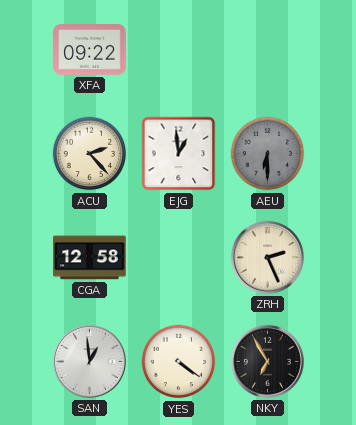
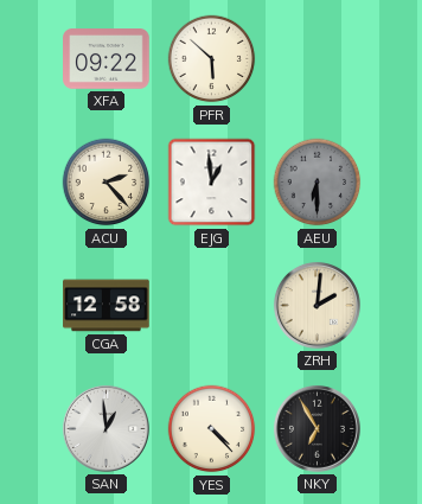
PFR: none -> 5:52 (212, 59)
ZRH: 2:26 -> 2:01 (316, 305)
YES: 4:21 -> 4:23 (212, 429)
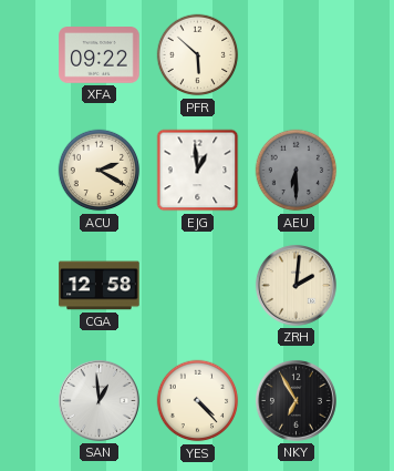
ACU: 2:23 -> 2:20 (100, 171)
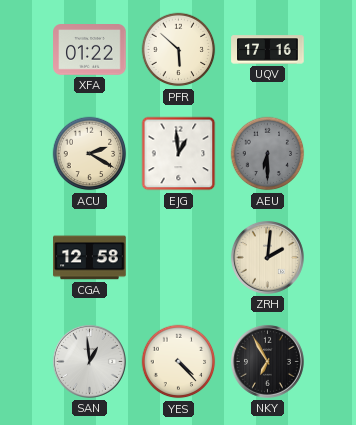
XFA: 09:22 -> 01:22 (90, 50)
UQV: none -> 17:16 (268, 50)
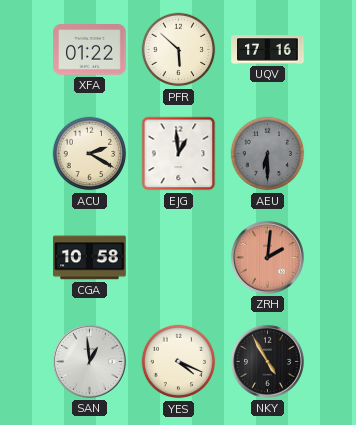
CGA: 12:58 -> 10:58 (90, 258)
ZRH dial: cream -> salmon (267, 257)
YES: 4:23 -> 4:19 (179, 362)
NKY: 6:55 -> 4:55 (267, 361)
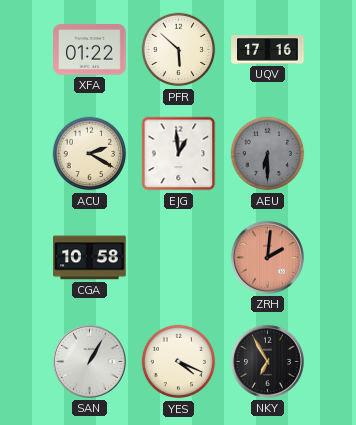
SAN: 12:59 -> 1:05 (89, 361)
NKY: 4:55 -> 6:55 (267, 361)
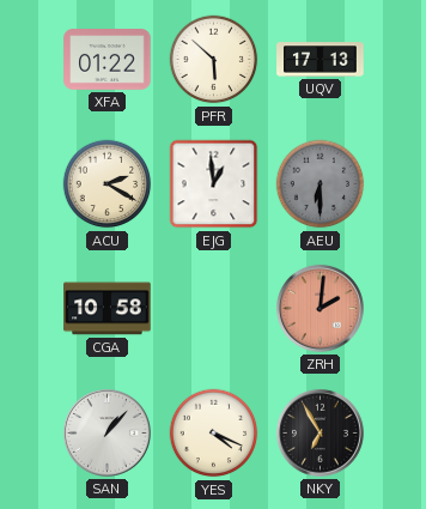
UQV: 17:16 -> 17:13 (321, 60)
SAN: 1:05 -> 1:07 (106, 432)
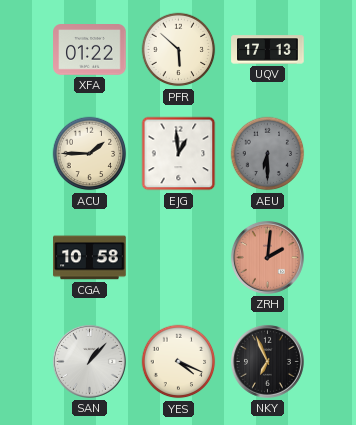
ACU: 2:20 -> 1:45 (90, 154)
NKY: 6:55 -> 6:56 (267, 361)
